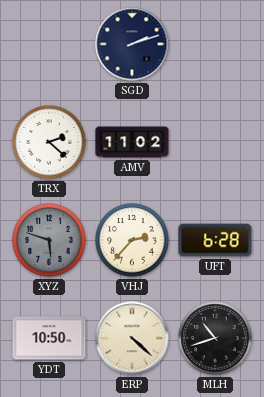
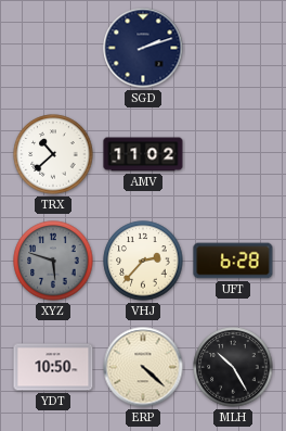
TRX: 2:22 -> 10:38 (53, 154)
MLH: 10:42 -> 10:25 (233, 367)
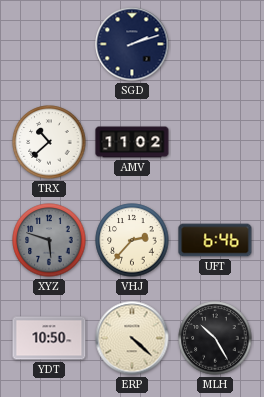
UFT: 6:28 -> 6:46 (215, 240)
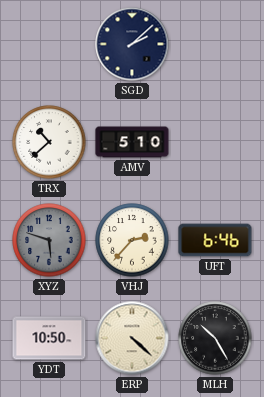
SGD: 2:12 -> 2:08 (132, 44)
AMV: 11:02 -> 5:10 (132, 142)
